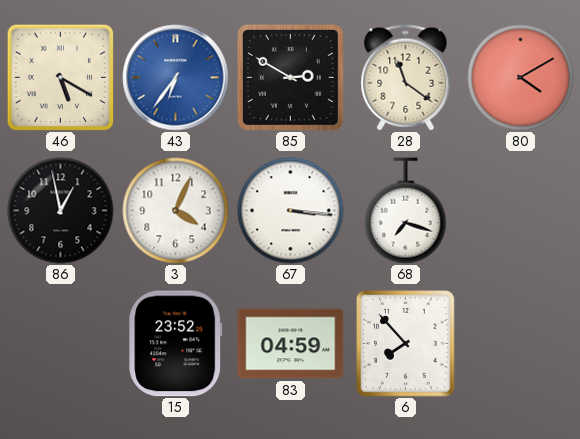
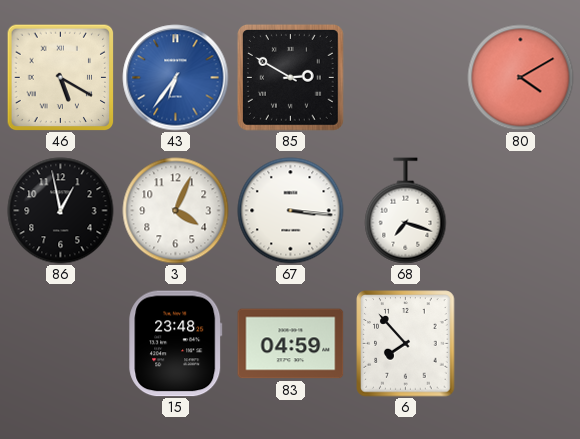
28: 11:21 -> none (406, 78)
15: 23:52 -> 23:48 (176, 344)
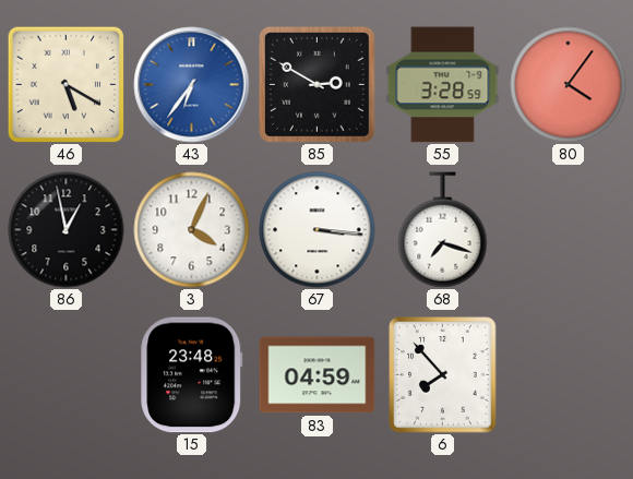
55: none -> 3:28 (443, 85)
80: 4:10 -> 4:06 (569, 85)
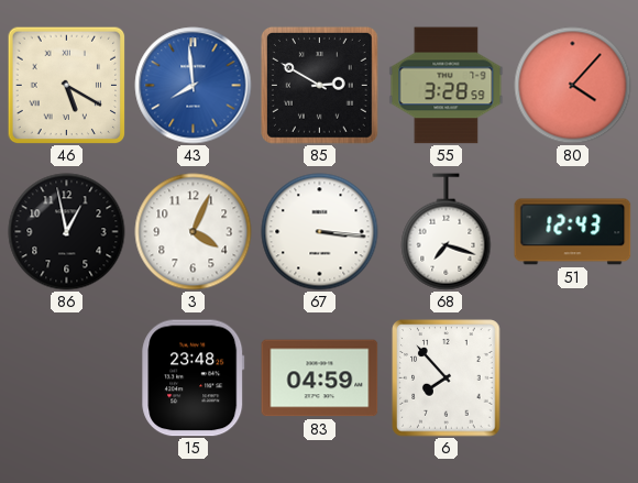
43: 6:36 -> 7:59 (194, 86)
80: 4:06 -> 4:07 (573, 86)
51: none -> 12:43 (573, 232)
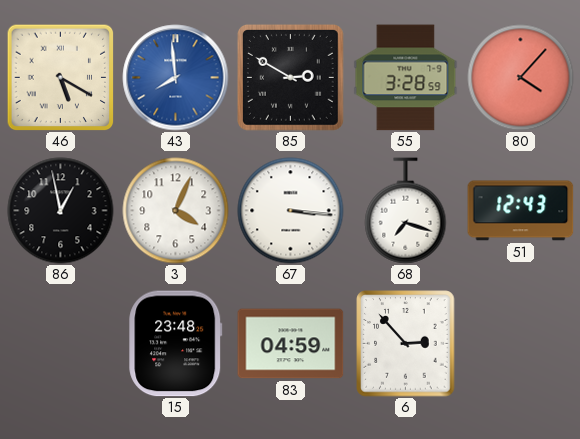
6: 7:53 -> 2:53 (406, 344)
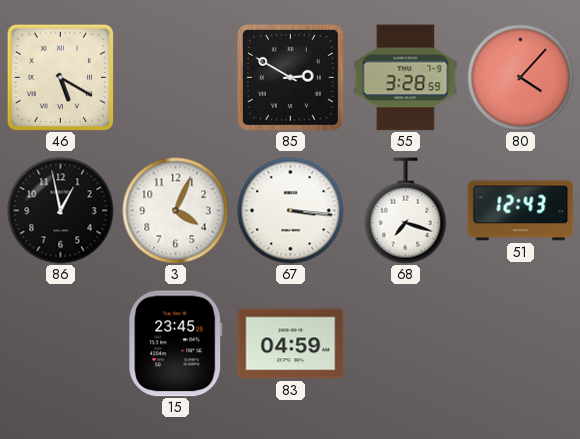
43: 7:59 -> none (176, 78)
15: 23:48 -> 23:45 (176, 344)
6: 2:53 -> none (406, 344)
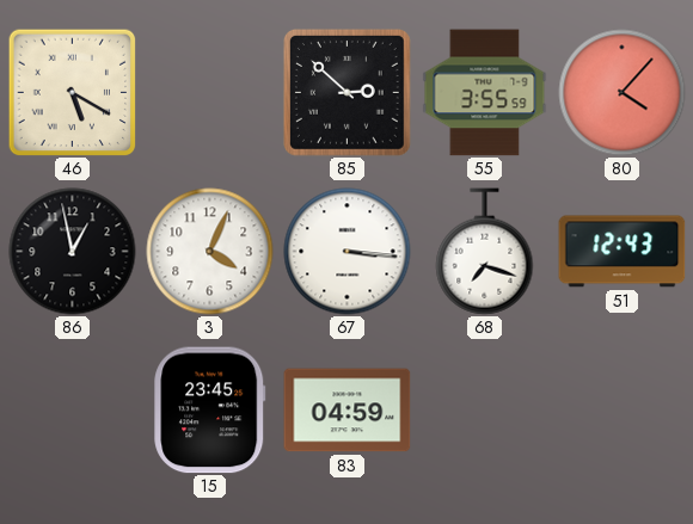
85: 2:50 -> 2:52 (346, 92)
55: 3:28 -> 3:55 (485, 93)
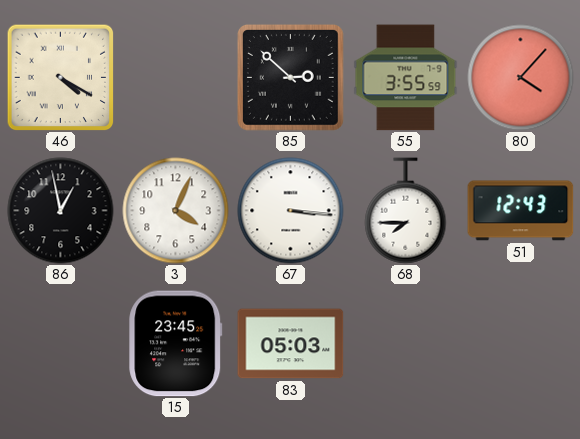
46: 5:20 -> 4:20 (60, 77)
68: 7:18 -> 7:45 (406, 211)
83: 04:59 -> 05:03 (291, 344)
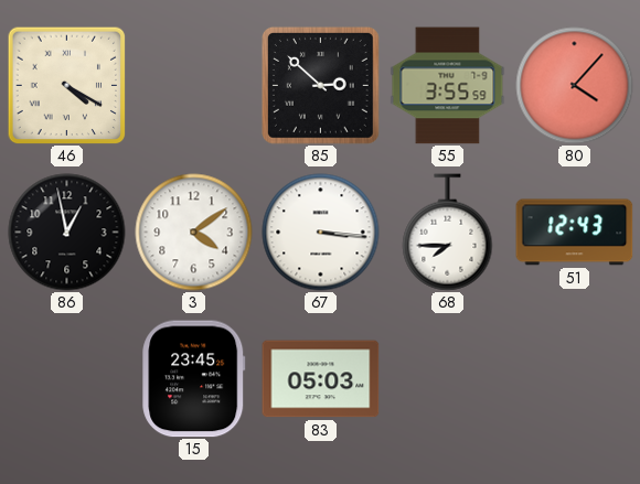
3: 4:04 -> 4:09 (194, 233)
